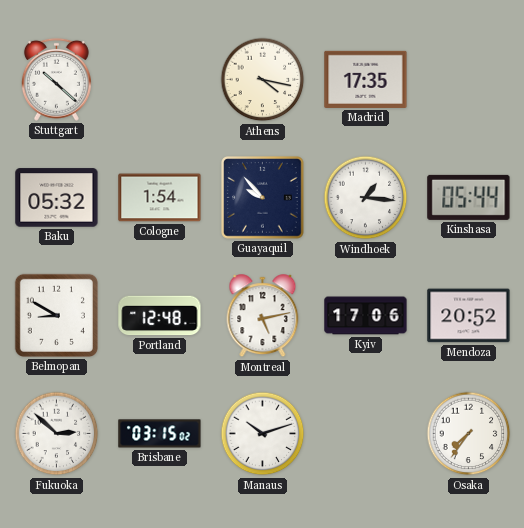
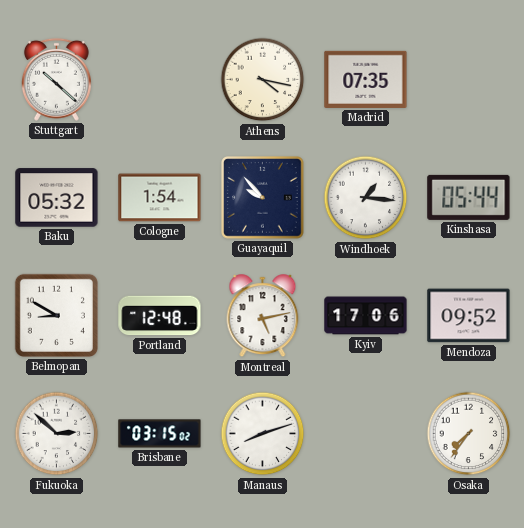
Madrid: 17:35 -> 07:35 (366, 79)
Mendoza: 20:52 -> 09:52 (469, 316)
Manaus: 10:12 -> 8:12 (263, 434)
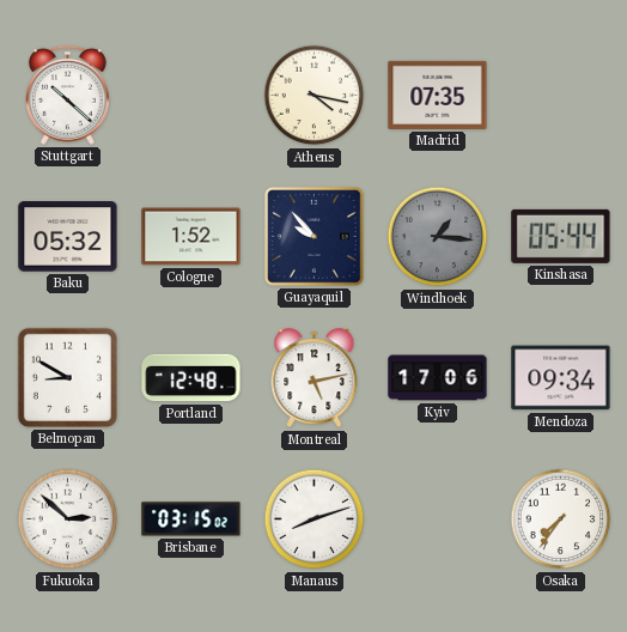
Cologne: 1:54 -> 1:52 (191, 237)
Windhoek dial: white -> grey (438, 237)
Mendoza: 09:52 -> 09:34 (561, 378)
